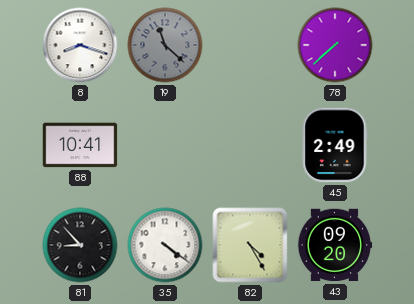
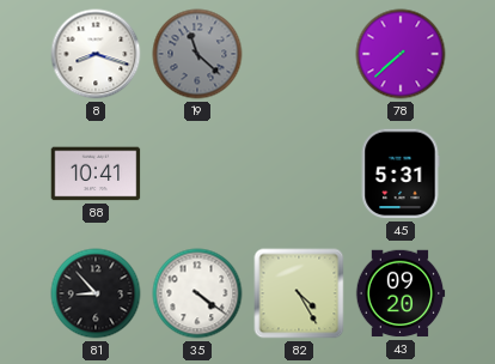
45: 2:49 -> 5:31 (401, 174)
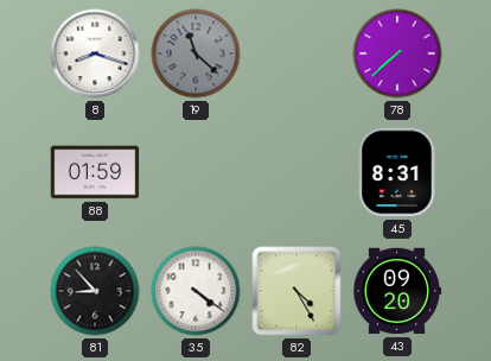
88: 10:41 -> 01:59 (95, 172)
45: 5:31 -> 8:31 (397, 172)
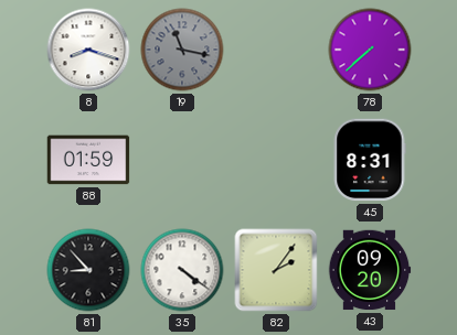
19: 11:22 -> 11:17 (182, 50)
82: 4:25 -> 2:06 (276, 270)
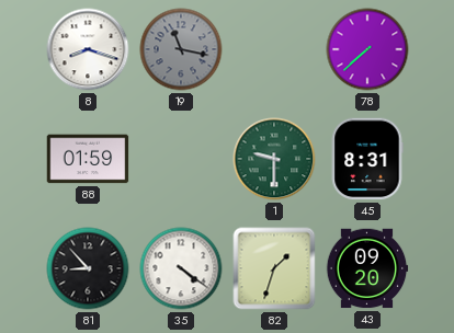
1: none -> 9:30 (274, 159)
82: 2:06 -> 1:33 (274, 268)
